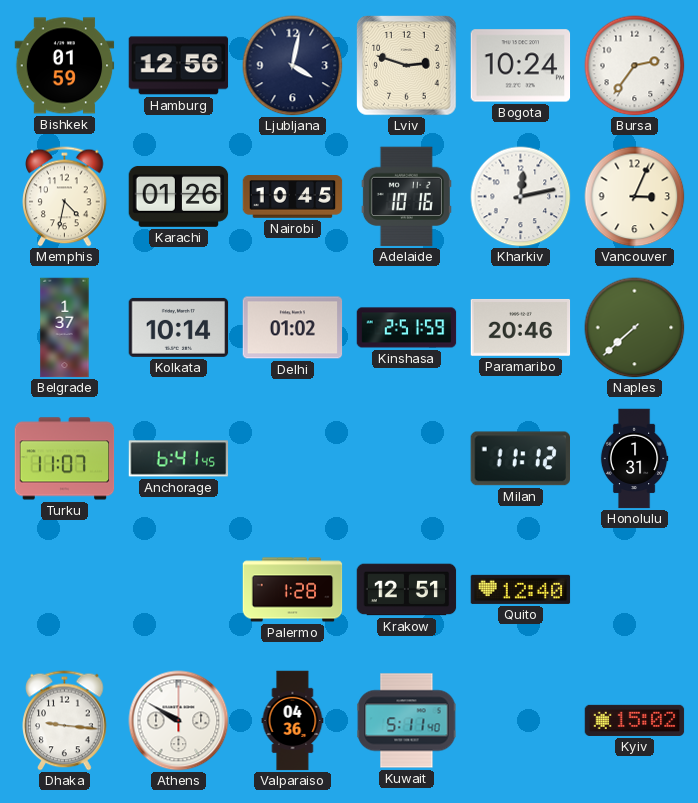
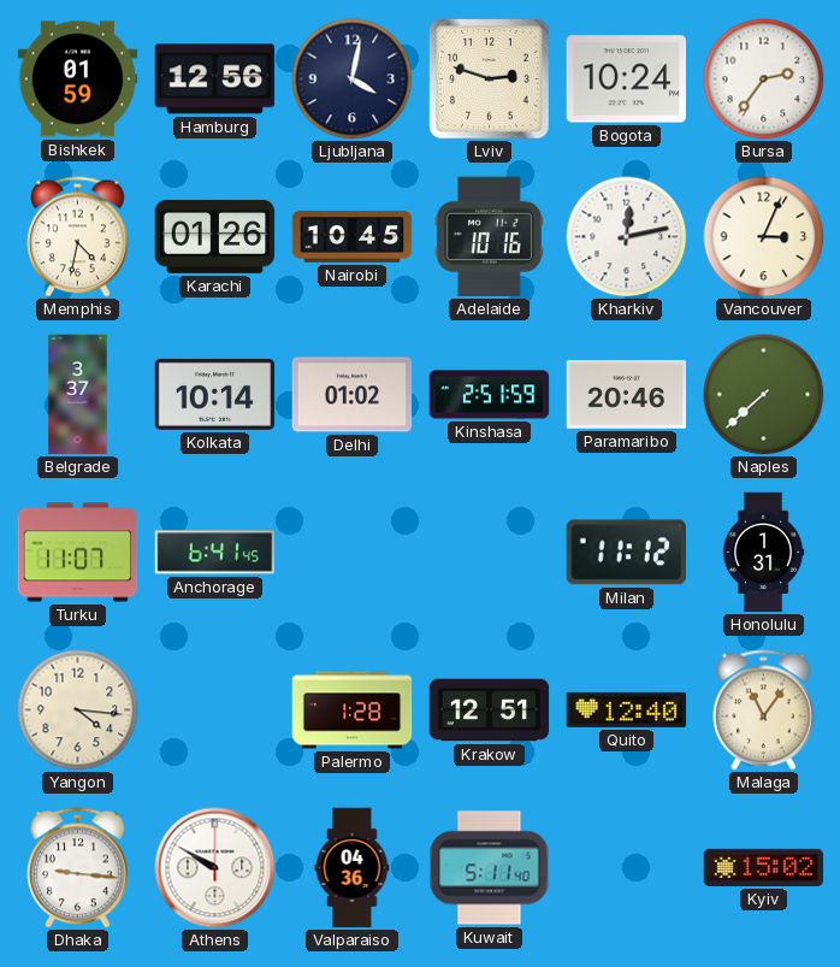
Belgrade: 1:37 -> 3:37 (78, 395)
Yangon: none -> 4:16 (78, 710)
Malaga: none -> 11:06 (764, 710)
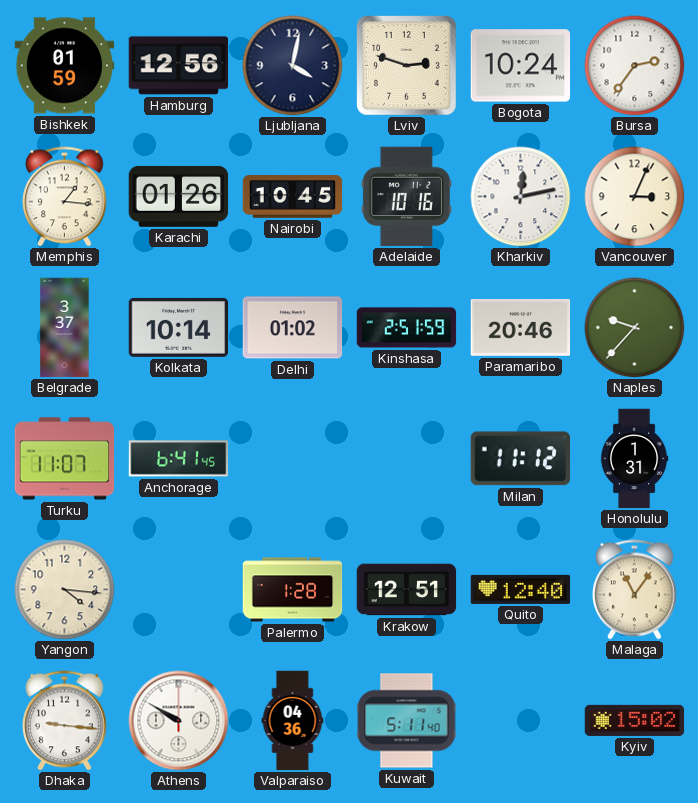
Memphis: 4:32 -> 1:16 (65, 197)
Naples: 7:38 -> 9:37 (635, 328)
